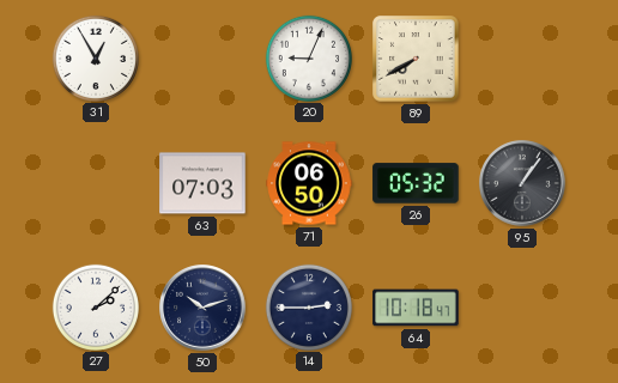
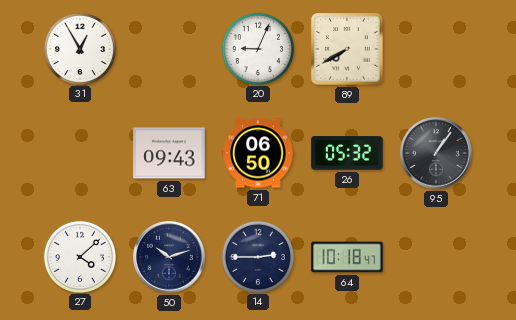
63: 07:03 -> 09:43 (169, 153)
27: 2:08 -> 4:08 (79, 256)
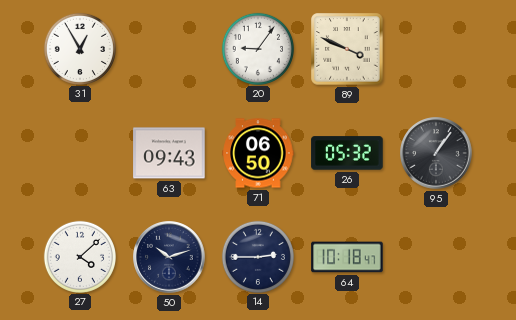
20: 9:04 -> 9:06 (257, 48)
89: 7:40 -> 3:49 (347, 49)
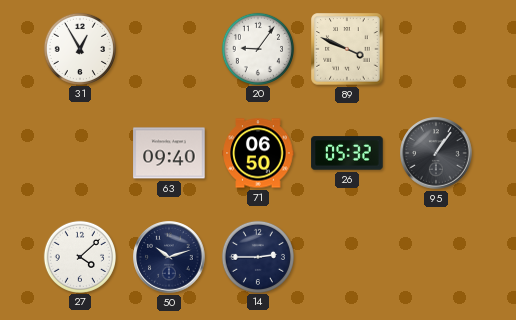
63: 09:43 -> 09:40 (169, 153)
64: 10:18 -> none (347, 257)
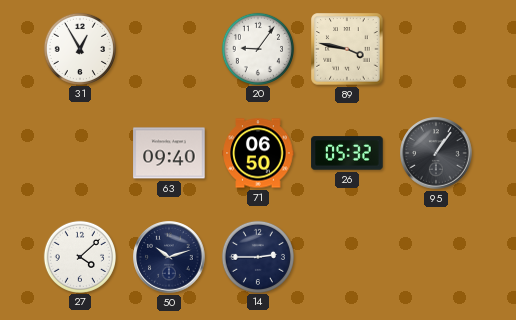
89: 3:49 -> 3:47 (347, 49)
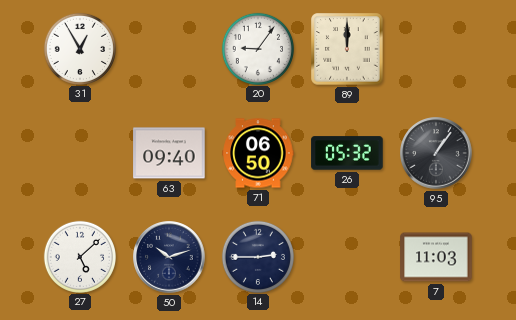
89: 3:47 -> 12:00 (347, 49)
27: 4:08 -> 5:08 (79, 256)
7: none -> 11:03 (436, 257)
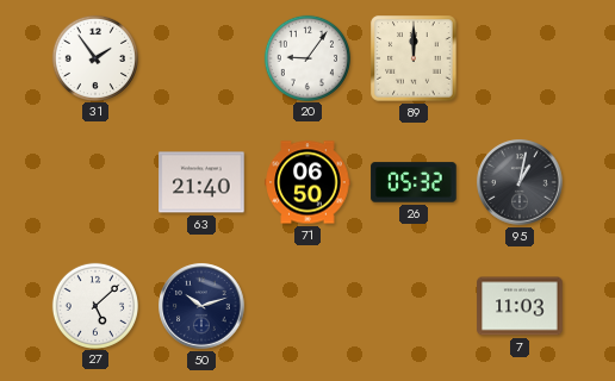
31: 12:55 -> 1:54 (94, 57)
63: 09:40 -> 21:40 (201, 182)
95: 1:06 -> 1:02 (520, 182)
14: 2:45 -> none (257, 256)
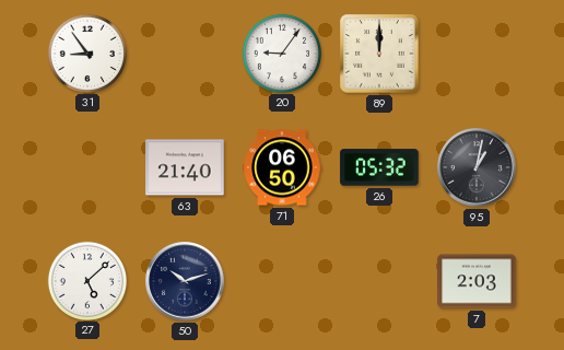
31: 1:54 -> 8:54 (86, 52)
7: 11:03 -> 2:03 (477, 281)
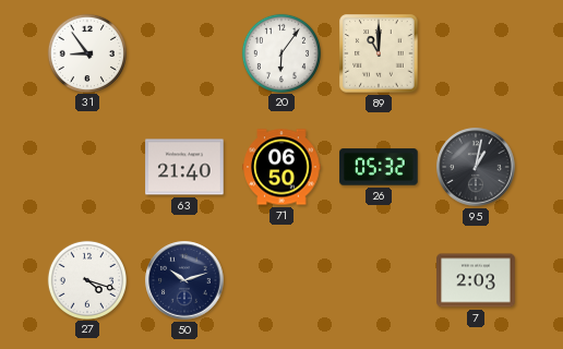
20: 9:06 -> 6:06 (280, 52)
89: 12:00 -> 11:00 (379, 53)
27: 5:08 -> 4:18 (86, 279)
